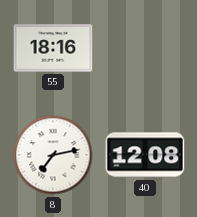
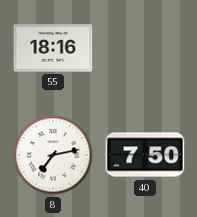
40: 12:08 -> 7:50 (145, 155)
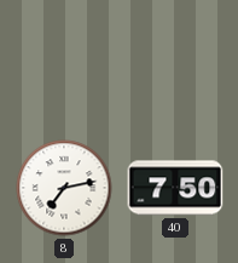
55: 18:16 -> none (53, 48)
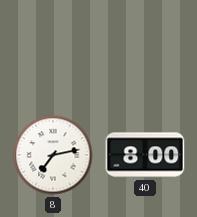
40: 7:50 -> 8:00 (145, 155)
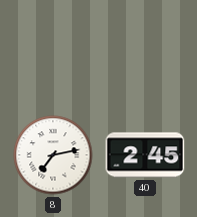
40: 8:00 -> 2:45 (145, 155)
